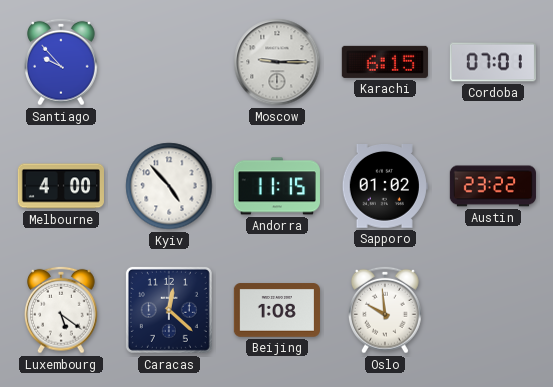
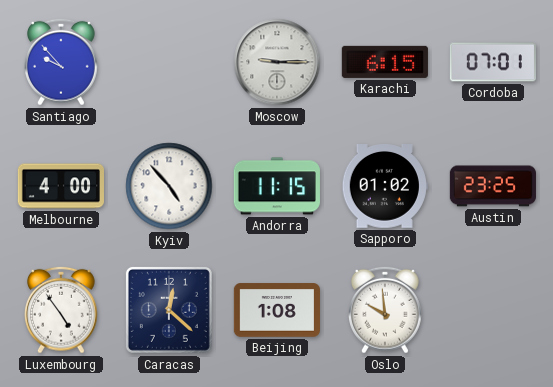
Austin: 23:22 -> 23:25 (493, 186)
Luxembourg: 5:21 -> 4:54 (62, 310)
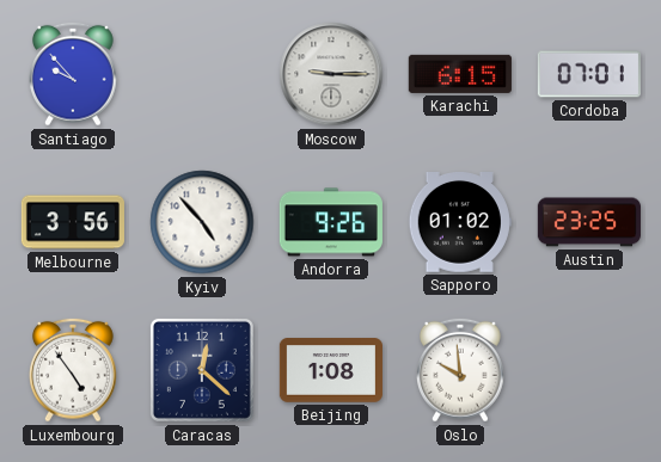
Melbourne: 4:00 -> 3:56 (73, 222)
Andorra: 11:15 -> 9:26 (331, 222)
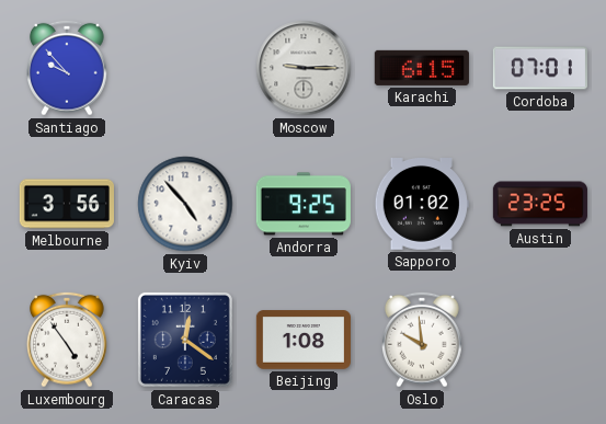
Andorra: 9:26 -> 9:25 (304, 204)
Caracas: 12:22 -> 12:21 (185, 340)
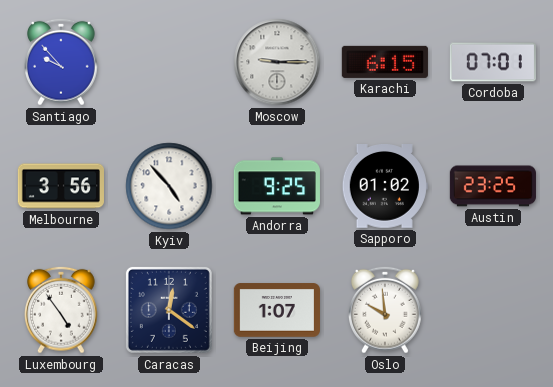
Beijing: 1:08 -> 1:07 (277, 310)
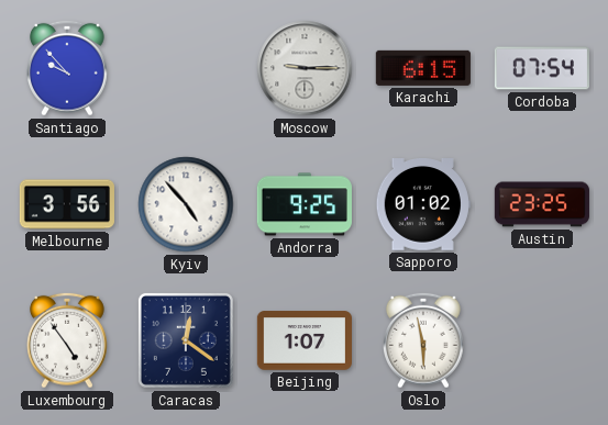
Cordoba: 07:01 -> 07:54 (542, 68)
Oslo: 9:59 -> 5:58 (424, 340)
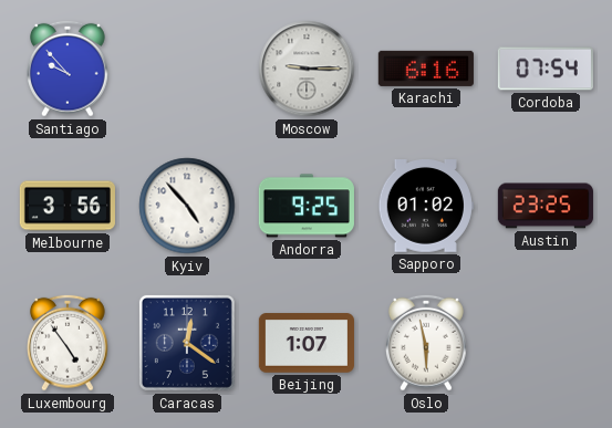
Karachi: 6:15 -> 6:16 (426, 69)
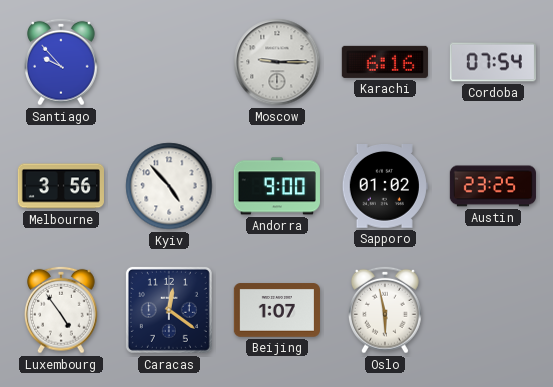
Andorra: 9:25 -> 9:00 (277, 186)
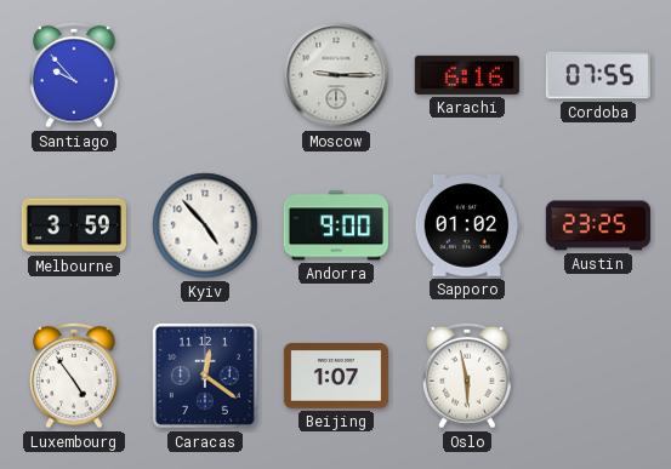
Cordoba: 07:54 -> 07:55 (598, 75)
Melbourne: 3:56 -> 3:59 (74, 225)
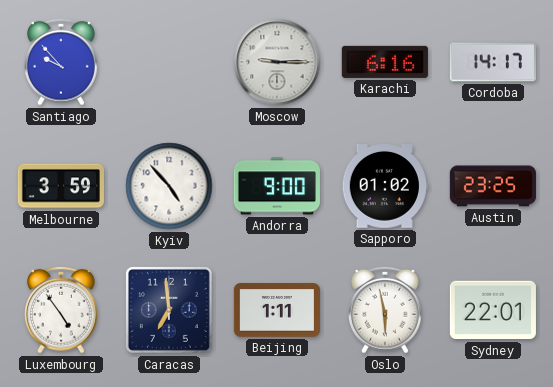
Cordoba: 07:55 -> 14:17 (493, 62)
Caracas: 12:21 -> 6:59 (169, 310)
Beijing: 1:07 -> 1:11 (277, 310)
Sydney: none -> 22:01 (493, 310)
